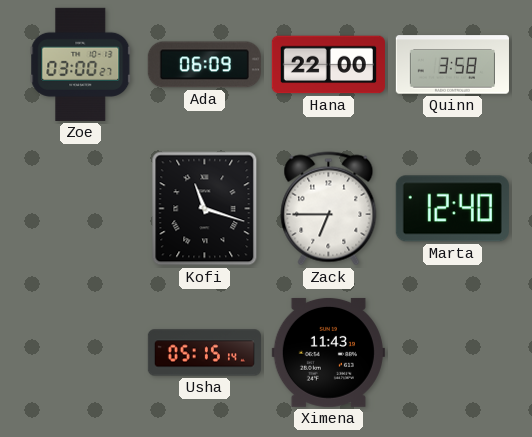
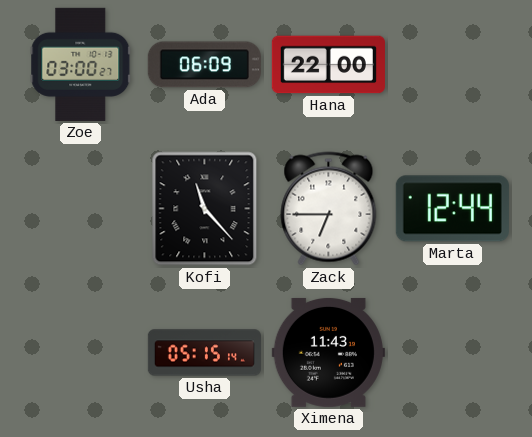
Quinn: 3:58 -> none (452, 65)
Kofi: 11:18 -> 11:23 (205, 209)
Marta: 12:40 -> 12:44 (452, 209)
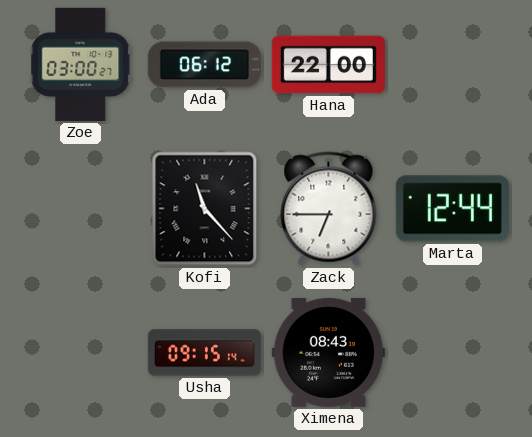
Ada: 06:09 -> 06:12 (204, 65)
Usha: 05:15 -> 09:15 (204, 353)
Ximena: 11:43 -> 08:43 (328, 352)
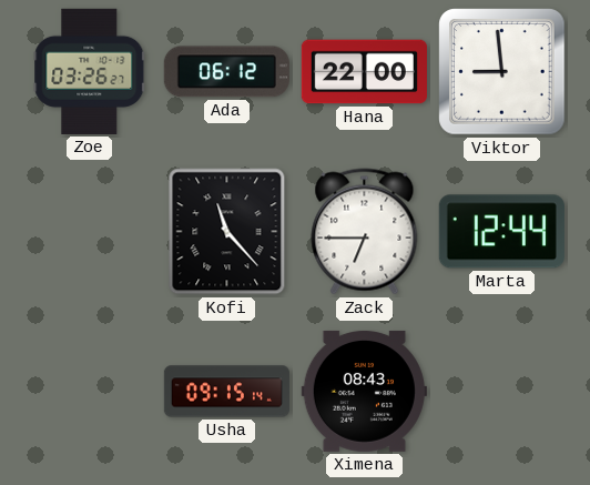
Zoe: 03:00 -> 03:26 (90, 71)
Viktor: none -> 8:59 (502, 72)
